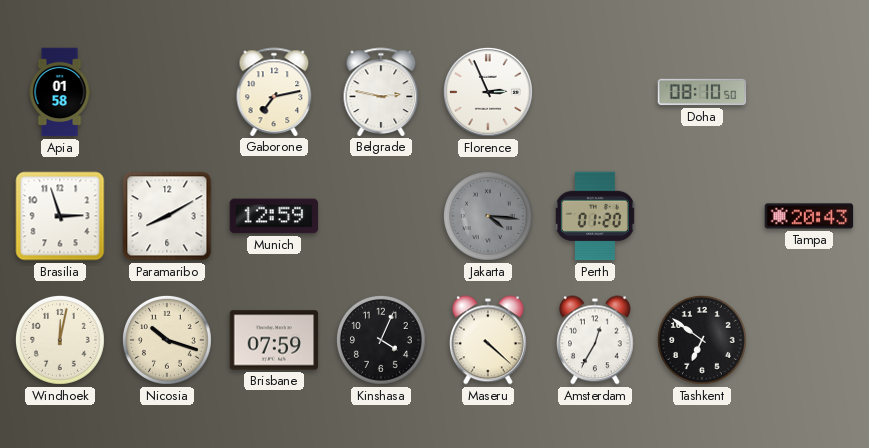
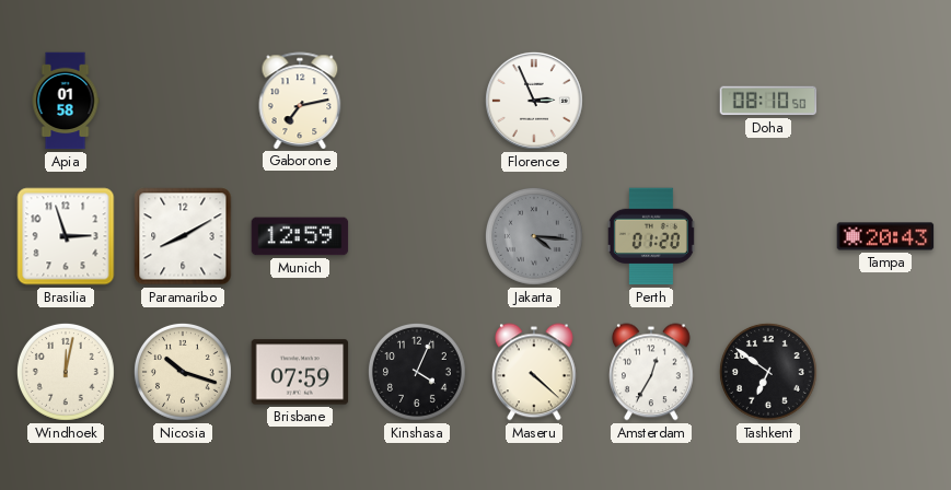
Belgrade: 2:47 -> none (381, 92)
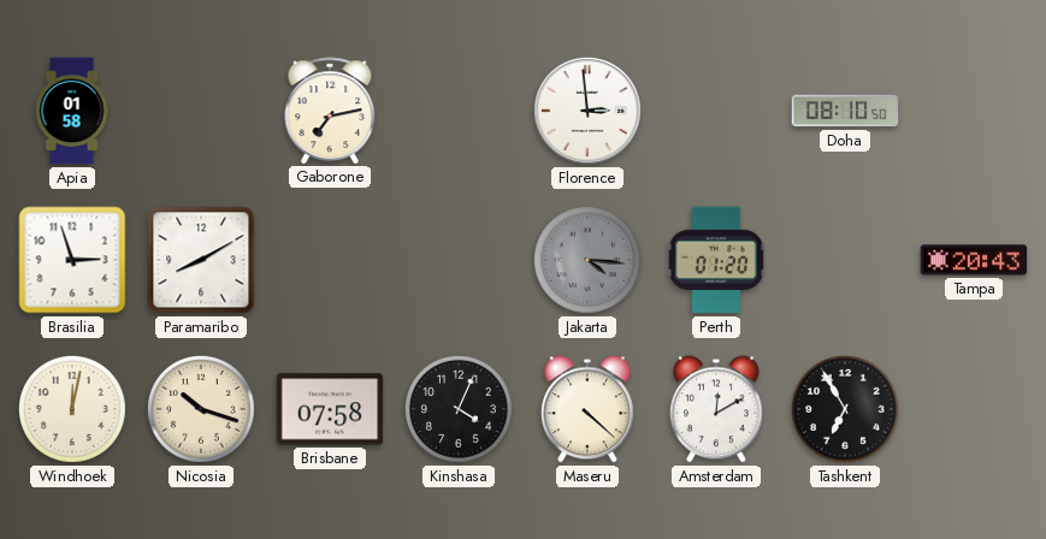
Florence: 2:56 -> 2:59 (587, 111)
Munich: 12:59 -> none (300, 236)
Brisbane: 07:59 -> 07:58 (330, 409)
Amsterdam: 12:35 -> 12:10 (717, 409)
Tashkent: 6:51 -> 6:55 (845, 409)
